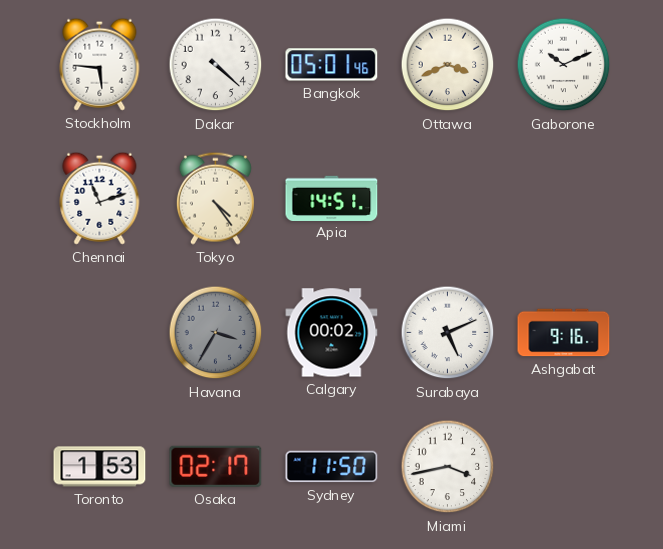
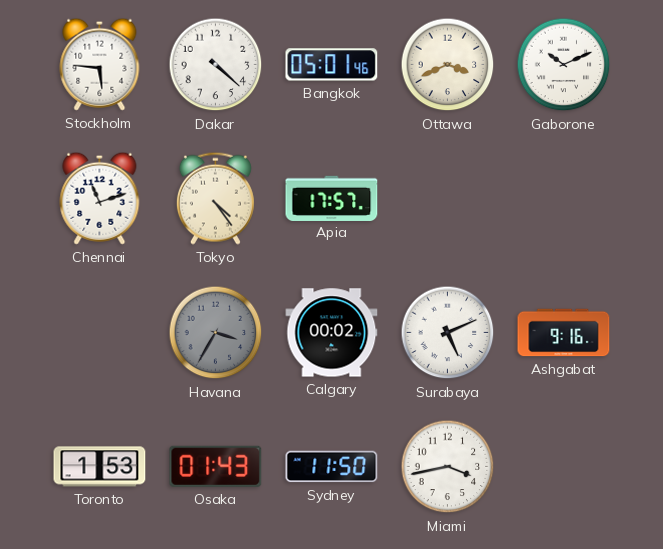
Apia: 14:51 -> 17:57 (332, 198)
Osaka: 02:17 -> 01:43 (216, 466)
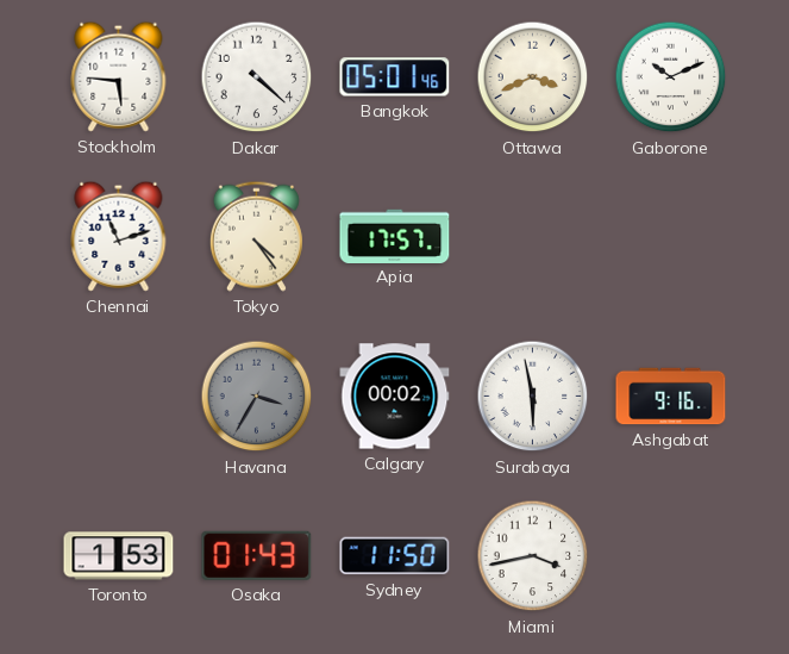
Surabaya: 5:11 -> 5:58 (533, 397)
